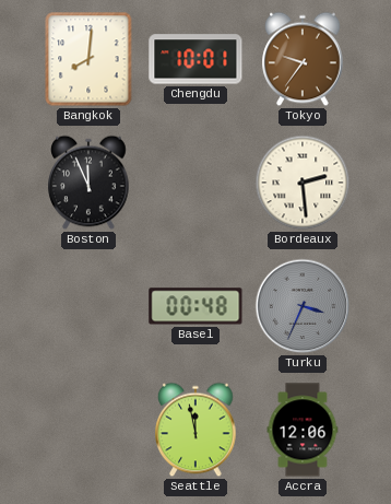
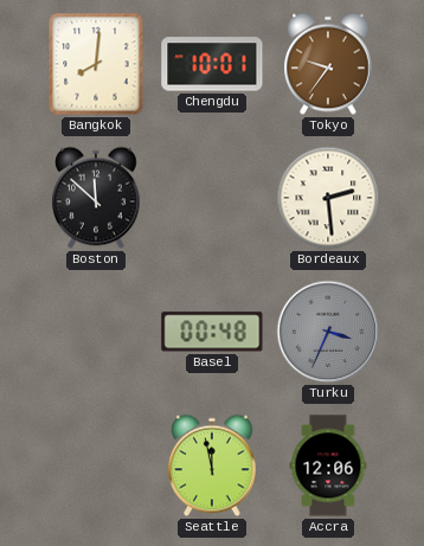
Boston: 11:56 -> 11:52 (96, 198)
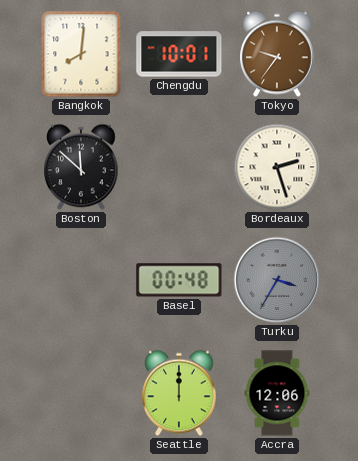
Bordeaux: 2:29 -> 2:27 (277, 167)
Turku: 3:34 -> 3:35 (277, 280)
Seattle: 11:58 -> 12:00 (179, 393)
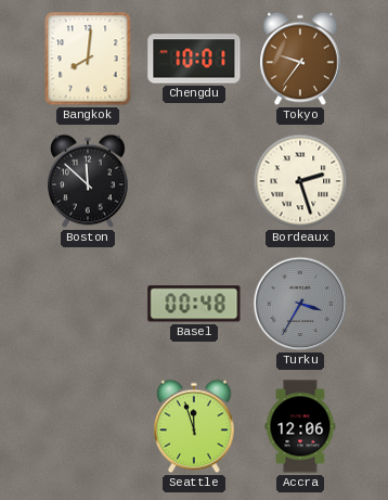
Seattle: 12:00 -> 11:57 (194, 426)
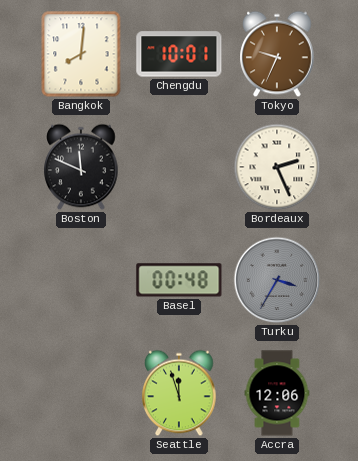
Tokyo: 9:36 -> 9:34 (277, 54)
Boston: 11:52 -> 11:49 (81, 167)
Bordeaux: 2:27 -> 2:26 (277, 167)
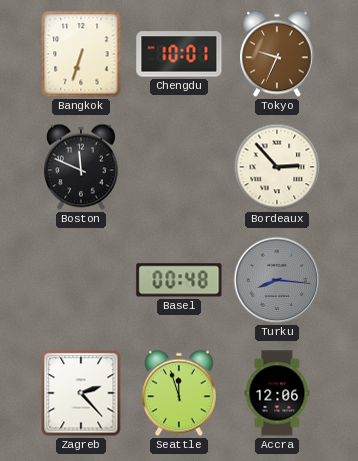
Bangkok: 8:01 -> 6:33 (81, 54)
Bordeaux: 2:26 -> 2:53 (277, 167)
Turku: 3:35 -> 8:16 (277, 280)
Zagreb: none -> 2:23 (81, 393)
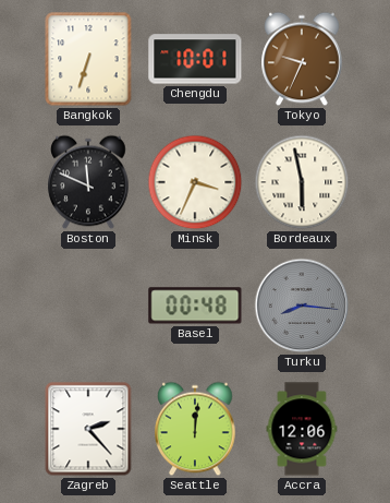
Minsk: none -> 3:34 (195, 182)
Bordeaux: 2:53 -> 5:58 (302, 182)
Seattle: 11:57 -> 12:01 (195, 429)
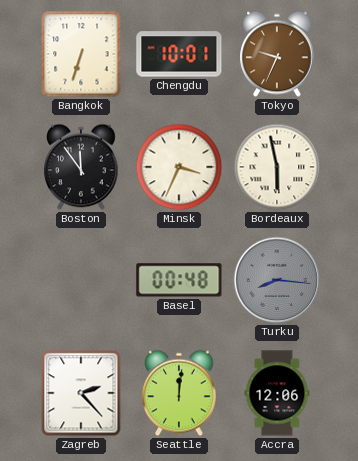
Boston: 11:49 -> 11:54 (81, 167)
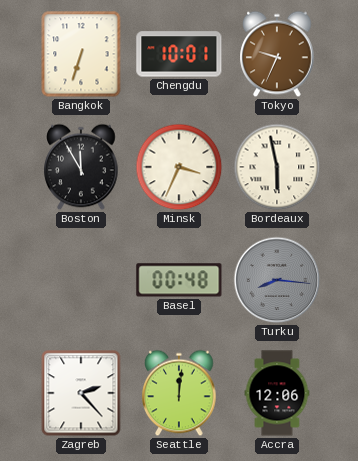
Boston: 11:54 -> 11:55 (81, 167)
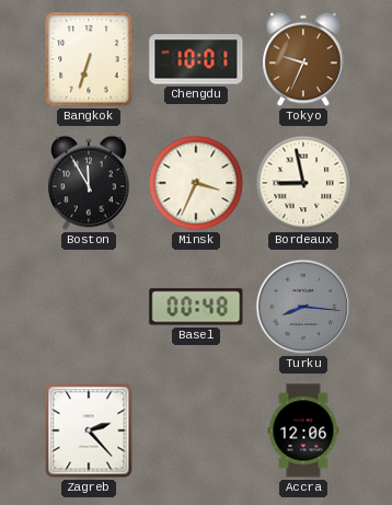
Bordeaux: 5:58 -> 8:58 (303, 183)
Seattle: 12:01 -> none (179, 393)
